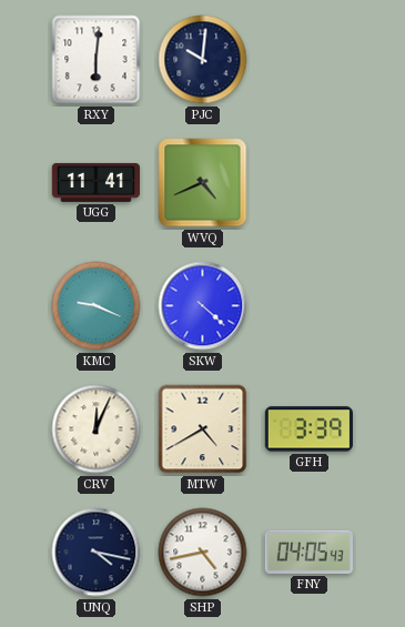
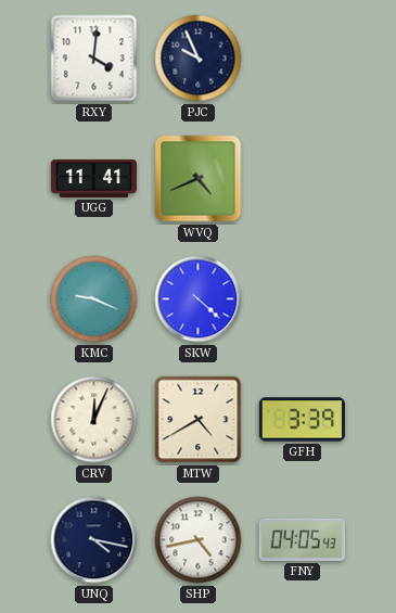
RXY: 6:01 -> 4:01 (94, 59)
PJC: 10:01 -> 9:56 (199, 59)
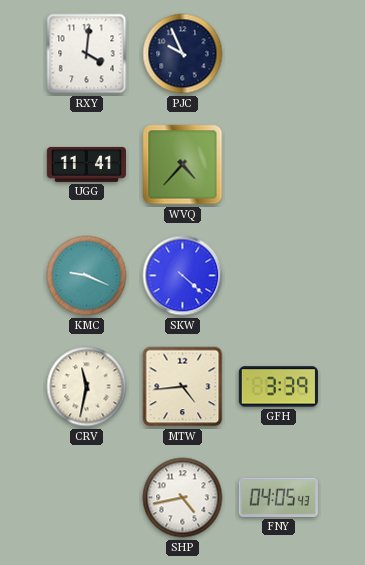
WVQ: 4:41 -> 4:37 (183, 165)
CRV: 12:04 -> 11:32 (87, 387)
MTW: 4:40 -> 4:44 (183, 387)
UNQ: 4:17 -> none (94, 540)
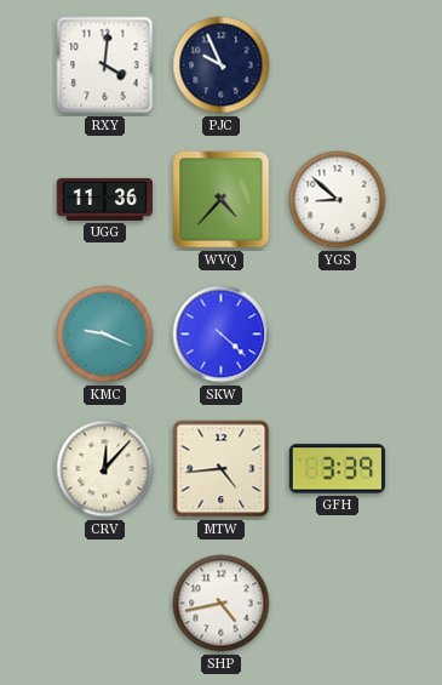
UGG: 11:41 -> 11:36 (104, 199)
YGS: none -> 8:52 (338, 200)
CRV: 11:32 -> 12:07 (105, 469)
FNY: 04:05 -> none (278, 497)
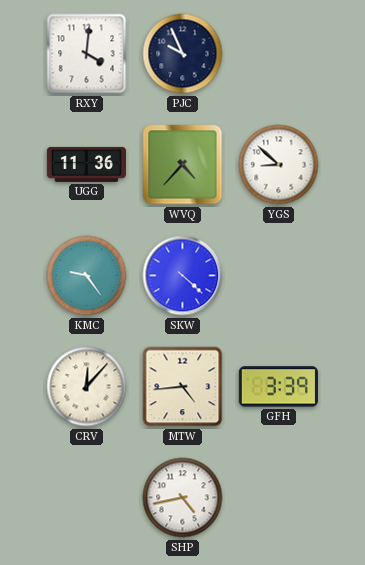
KMC: 9:19 -> 9:24 (87, 276)
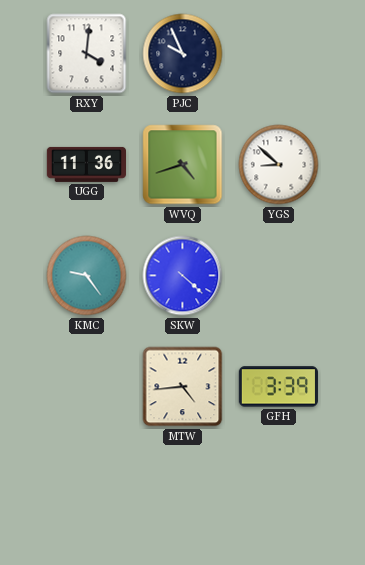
WVQ: 4:37 -> 4:42 (183, 165)
CRV: 12:07 -> none (87, 387)
SHP: 4:43 -> none (183, 498)
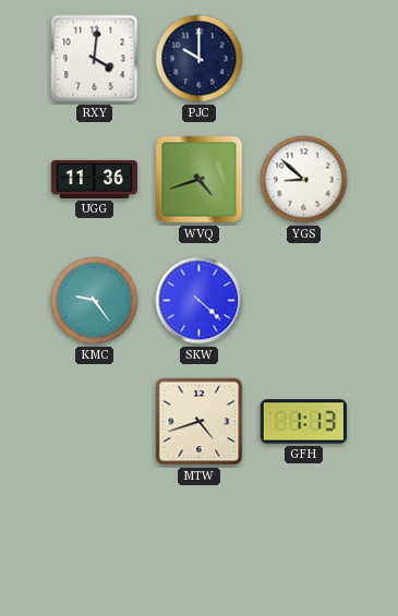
PJC: 9:56 -> 10:00 (200, 59)
MTW: 4:44 -> 4:42 (200, 422)
GFH: 3:39 -> 1:13 (303, 422)
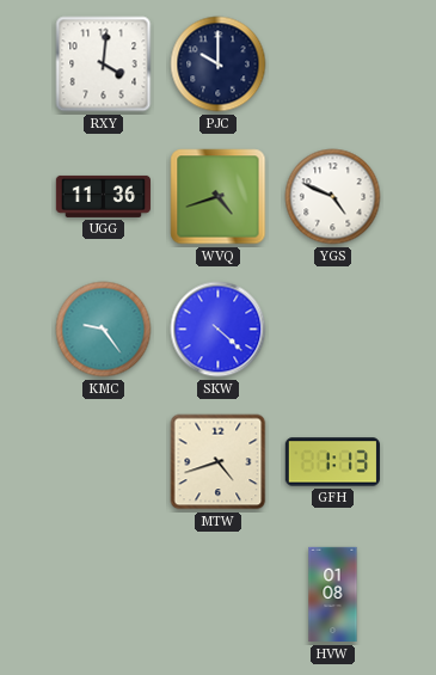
YGS: 8:52 -> 4:49 (333, 197)
HVW: none -> 01:08 (333, 595)
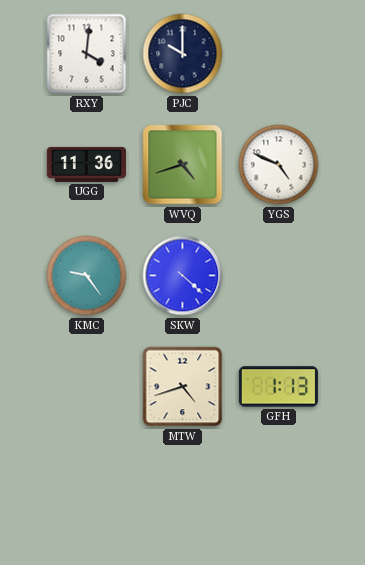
HVW: 01:08 -> none (333, 595)
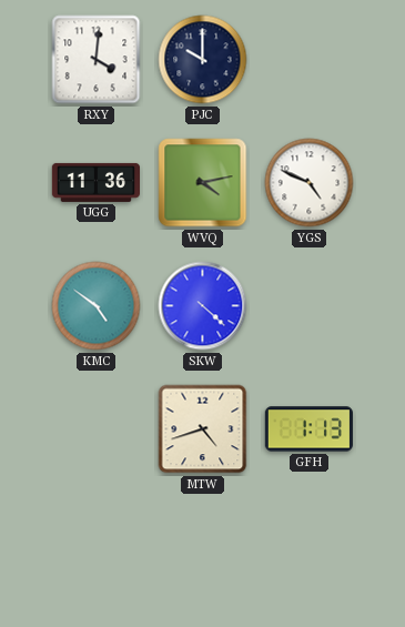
WVQ: 4:42 -> 4:13 (203, 183)
KMC: 9:24 -> 4:51 (97, 306)
